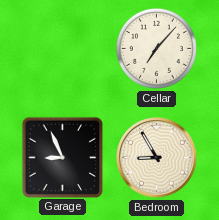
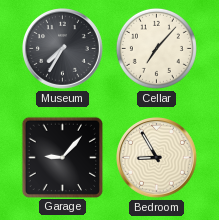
Museum: none -> 7:35 (63, 49)
Garage: 8:56 -> 9:07 (62, 157)
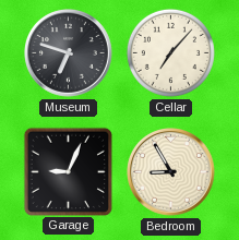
Museum: 7:35 -> 6:48 (69, 53)
Garage: 9:07 -> 9:04 (68, 171)
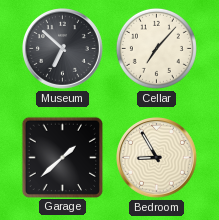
Museum: 6:48 -> 6:52 (63, 49)
Garage: 9:04 -> 1:38 (62, 157)
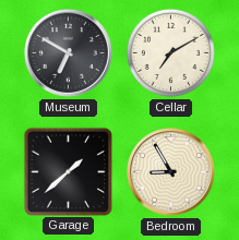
Museum: 6:52 -> 6:50 (69, 53)
Cellar: 7:07 -> 7:10 (170, 52)
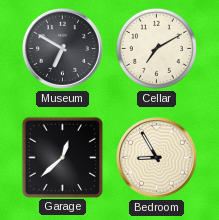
Garage: 1:38 -> 12:38 (62, 157)
